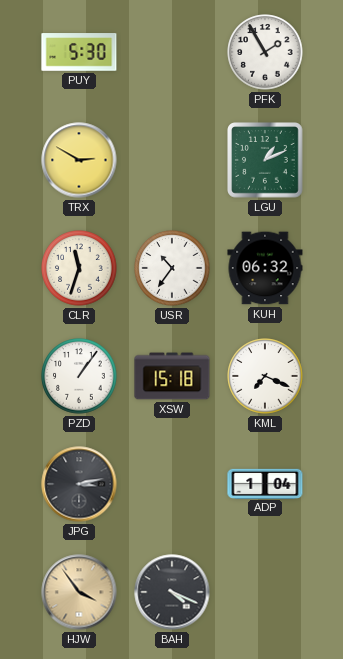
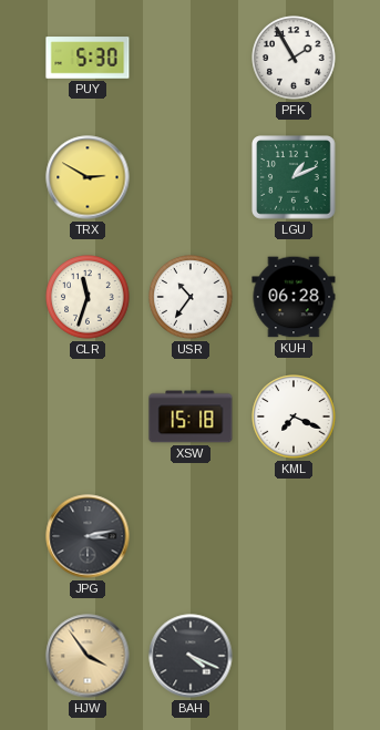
KUH: 06:32 -> 06:28 (294, 297)
PZD: 1:06 -> none (79, 376)
ADP: 1:04 -> none (265, 483)
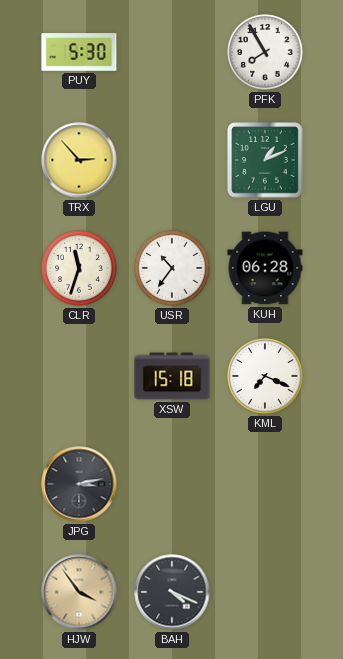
PFK: 1:55 -> 7:55 (265, 52)
TRX: 2:50 -> 2:53 (79, 160)
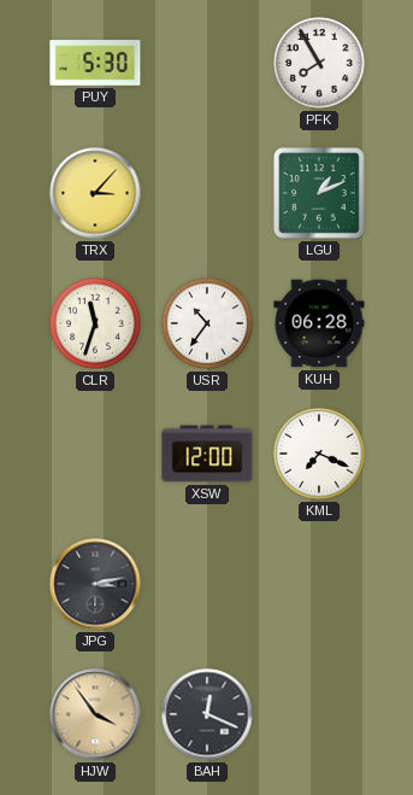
TRX: 2:53 -> 3:07 (95, 193)
XSW: 15:18 -> 12:00 (207, 454)
BAH: 4:19 -> 12:19 (207, 714)
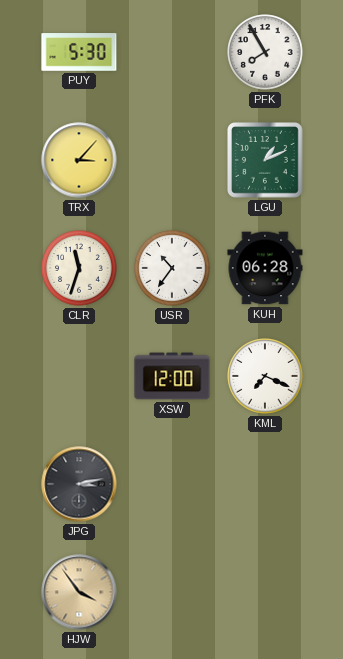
BAH: 12:19 -> none (207, 714)
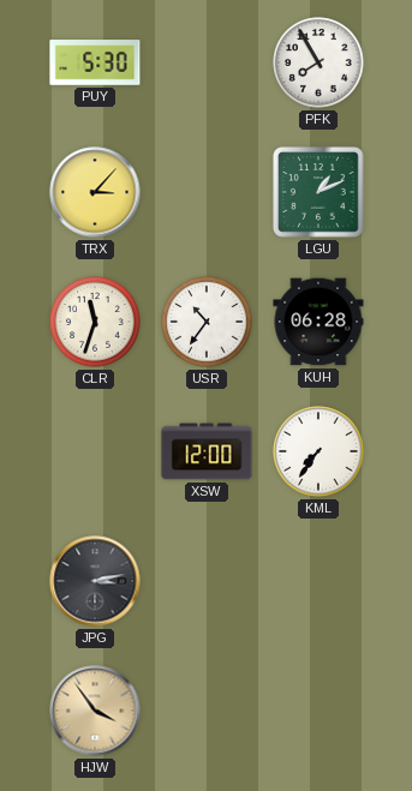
KML: 7:19 -> 7:36 (318, 451)
